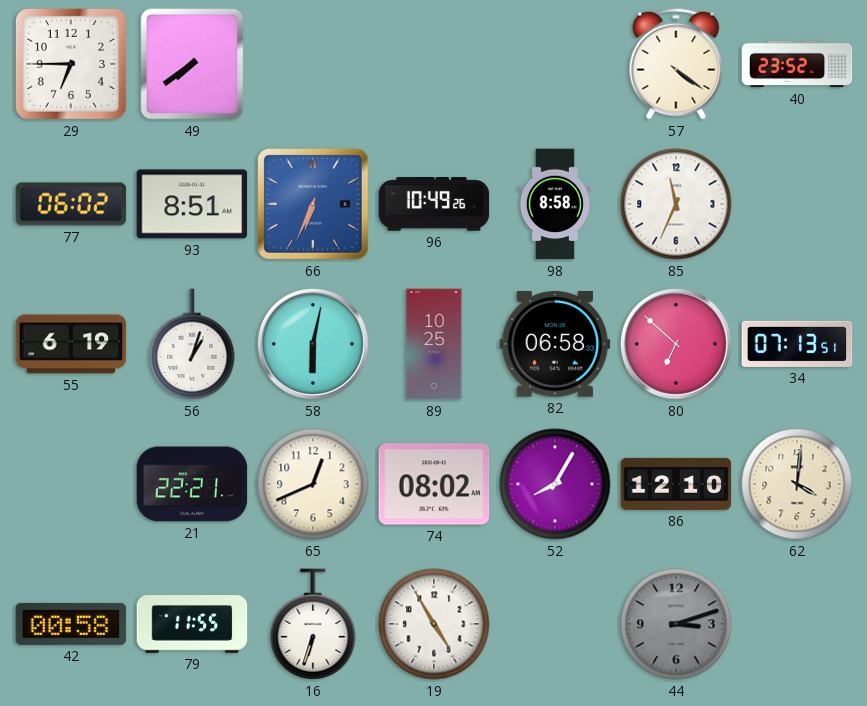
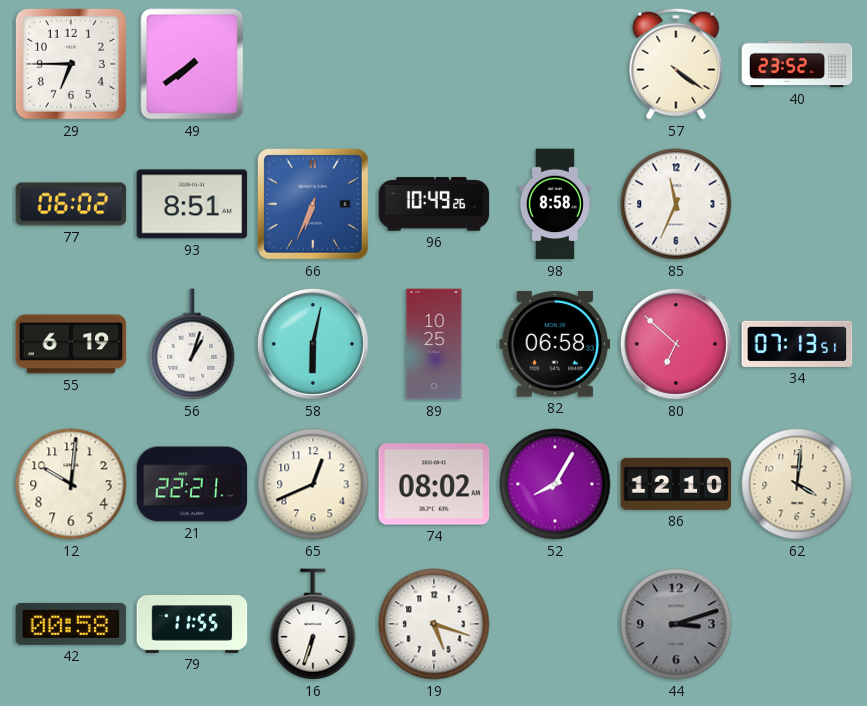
12: none -> 10:01 (71, 484)
19: 4:55 -> 5:18 (434, 624)
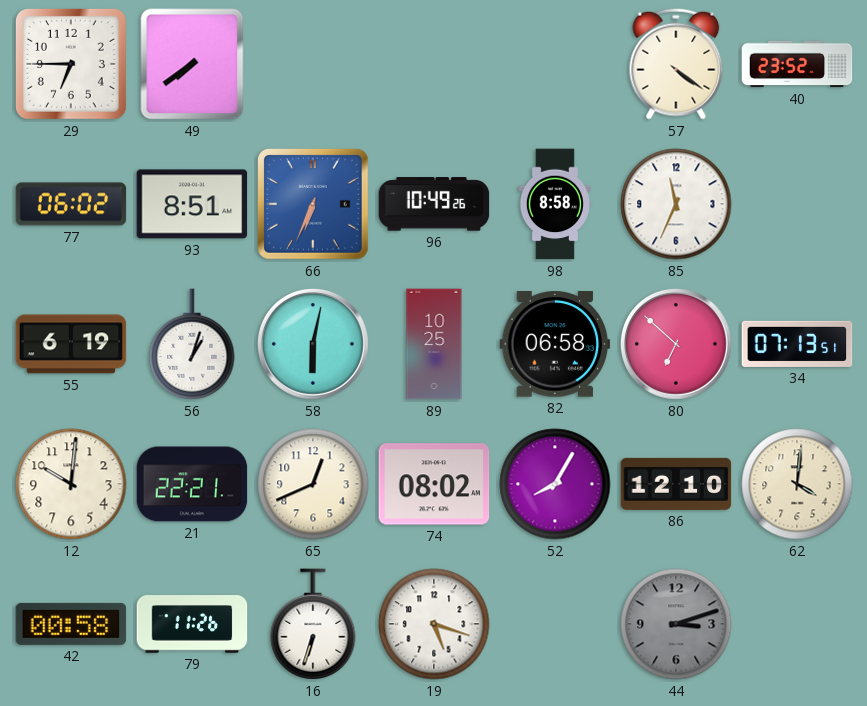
79: 11:55 -> 11:26 (192, 624)
